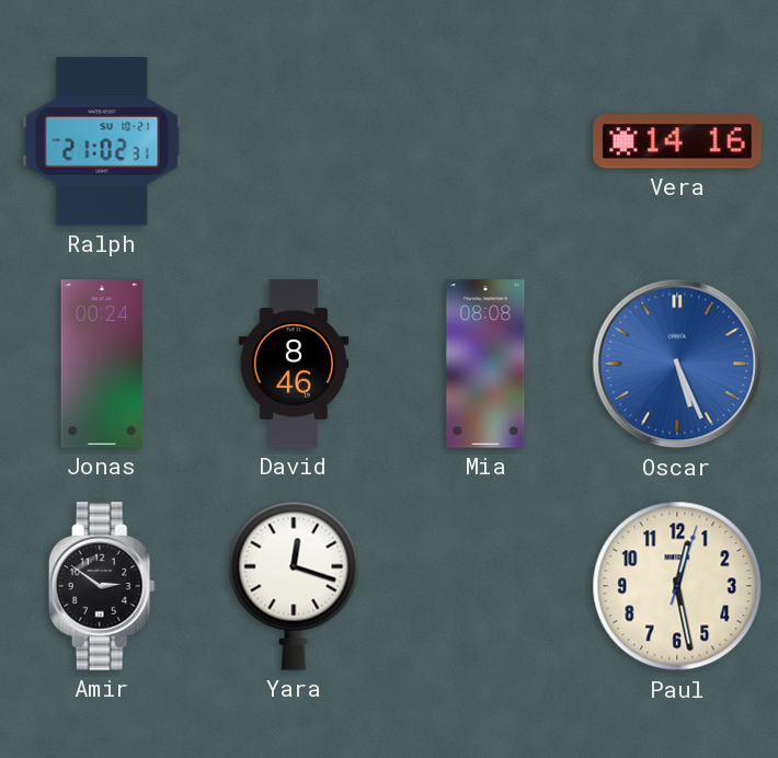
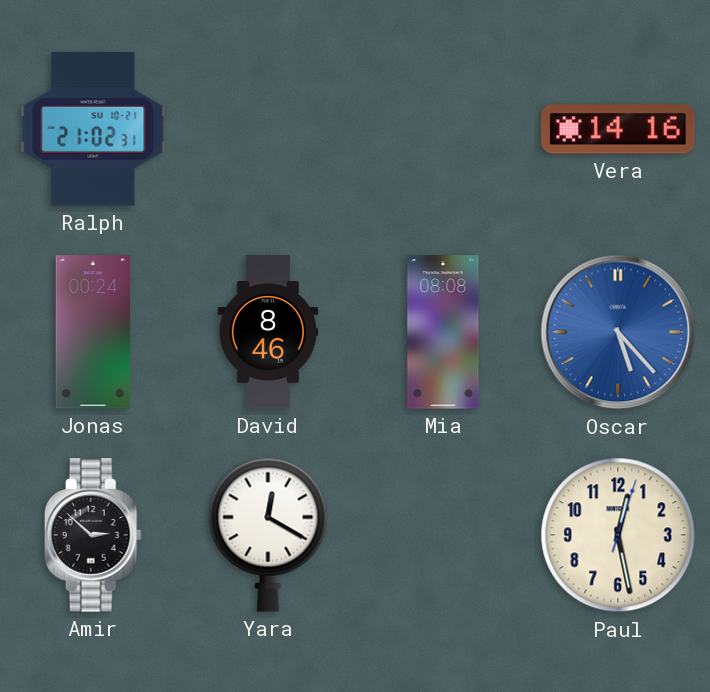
Oscar: 5:26 -> 5:23 (618, 332)
Amir: 2:51 -> 2:52 (93, 535)
Yara: 12:18 -> 12:20 (268, 535)
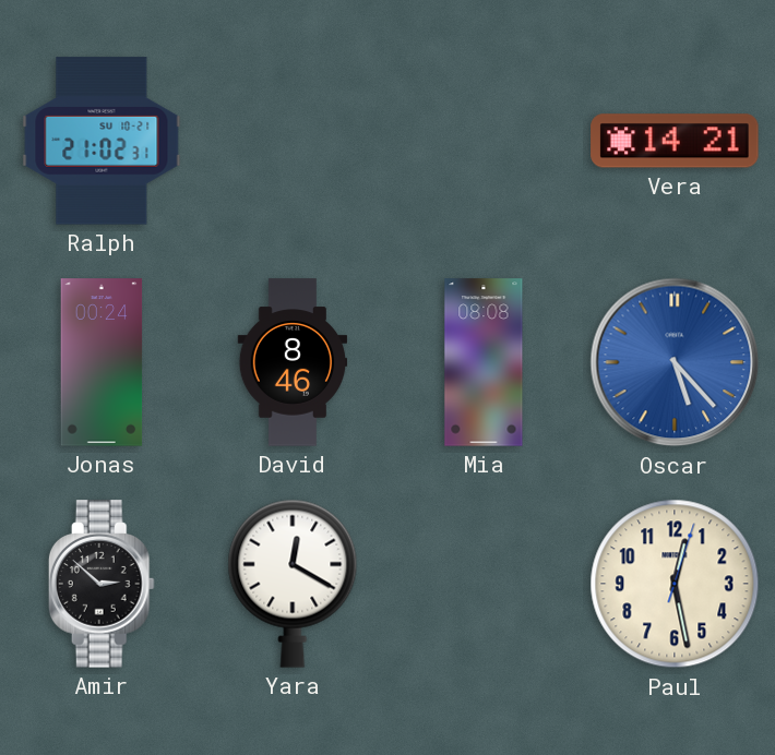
Vera: 14:16 -> 14:21 (675, 141)
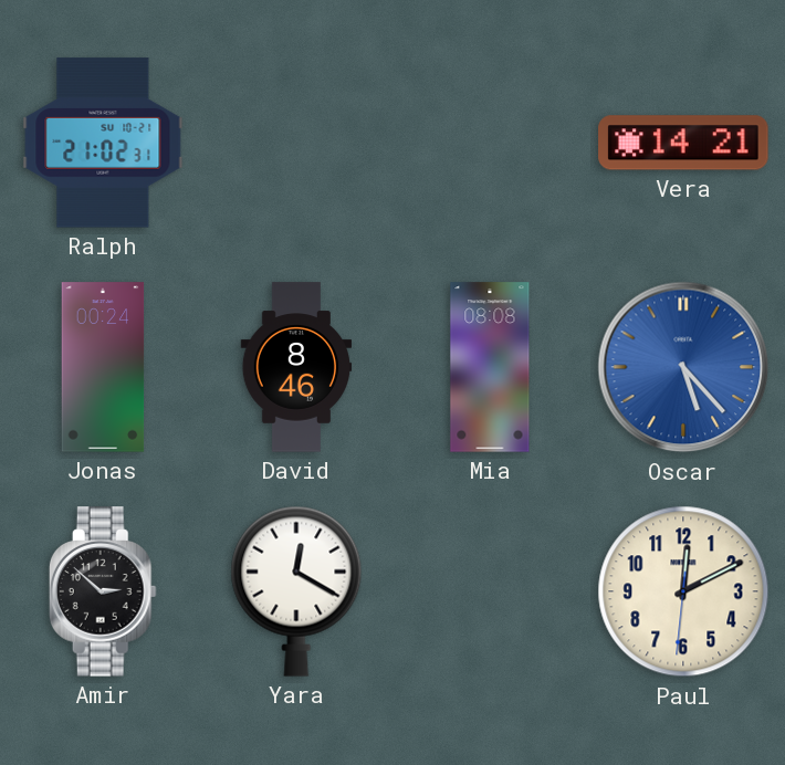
Paul: 12:28 -> 12:10 (683, 591)
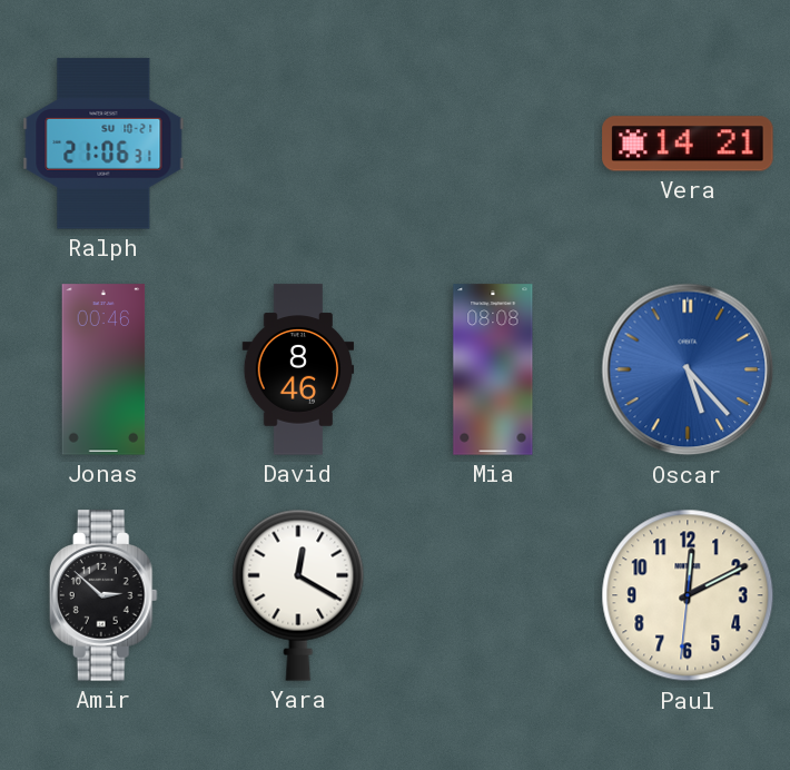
Ralph: 21:02 -> 21:06 (103, 144)
Jonas: 00:24 -> 00:46 (103, 369)
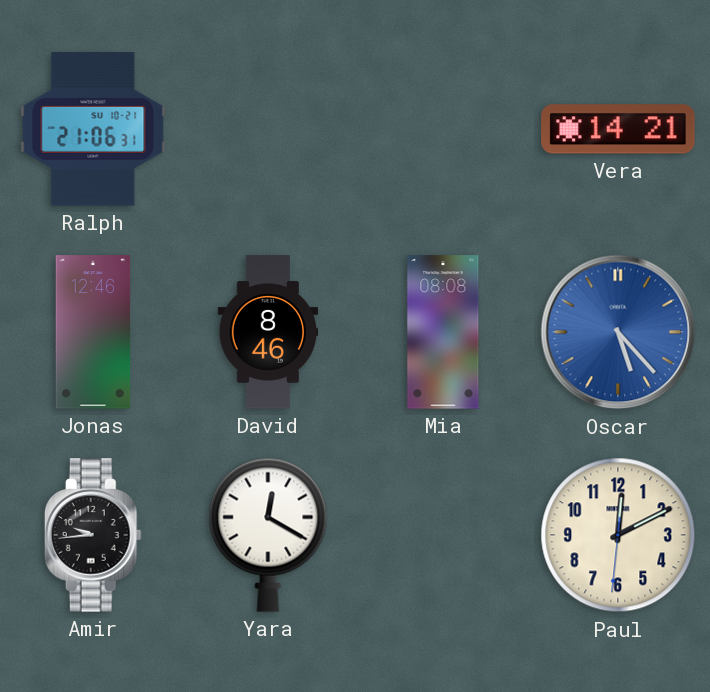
Jonas: 00:46 -> 12:46 (93, 332)
Amir: 2:52 -> 9:44 (93, 535)
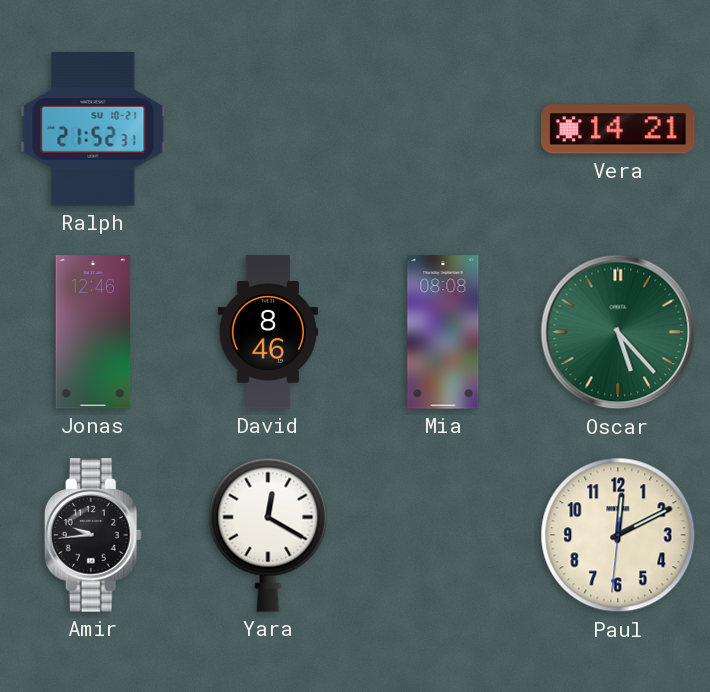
Ralph: 21:06 -> 21:52 (93, 129)
Oscar dial: blue -> green (618, 332)
